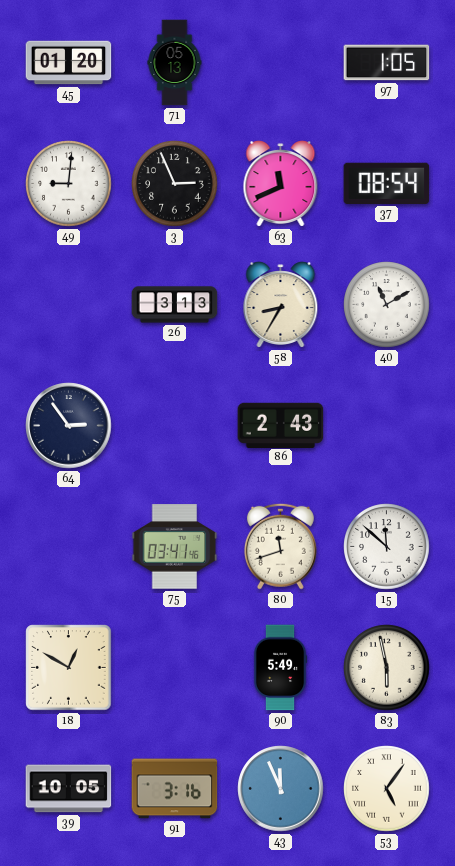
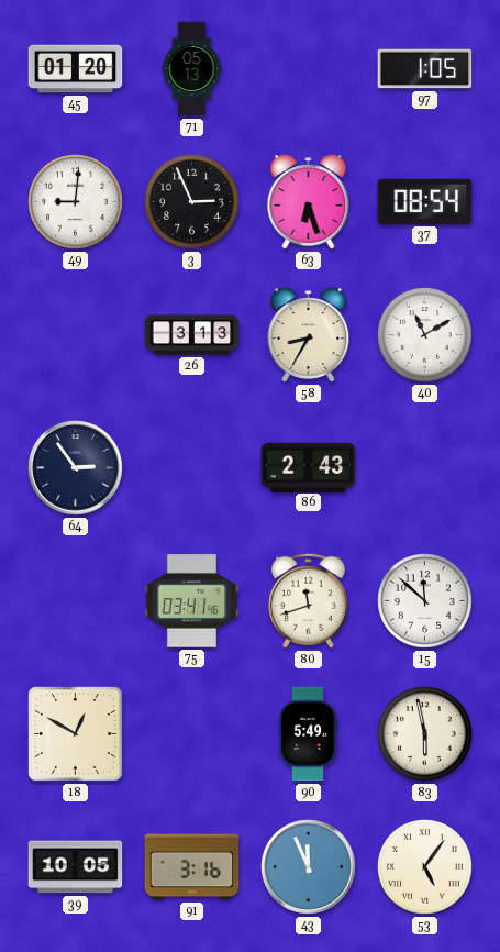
63: 11:41 -> 6:27 (309, 202)
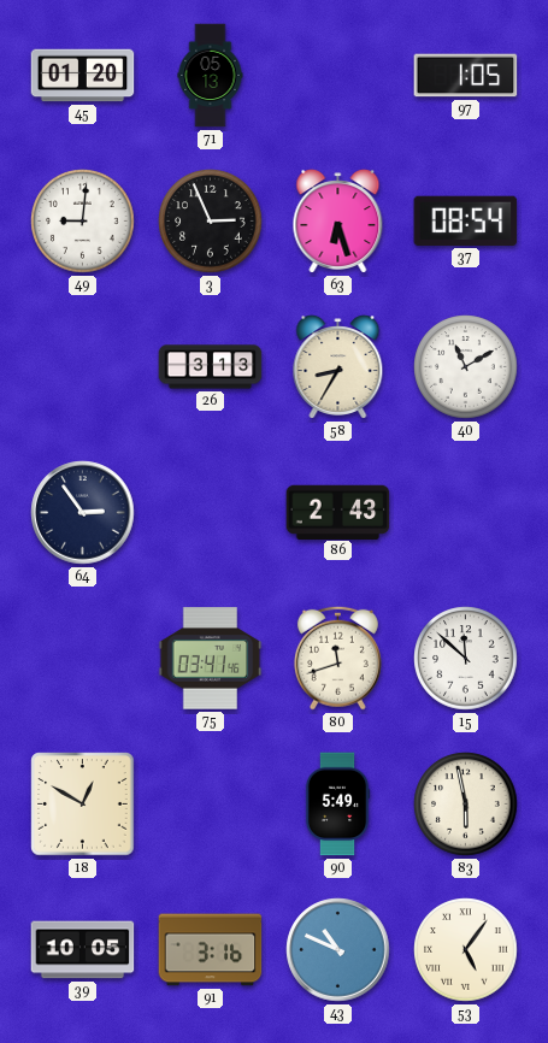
43: 11:56 -> 10:49 (338, 950)
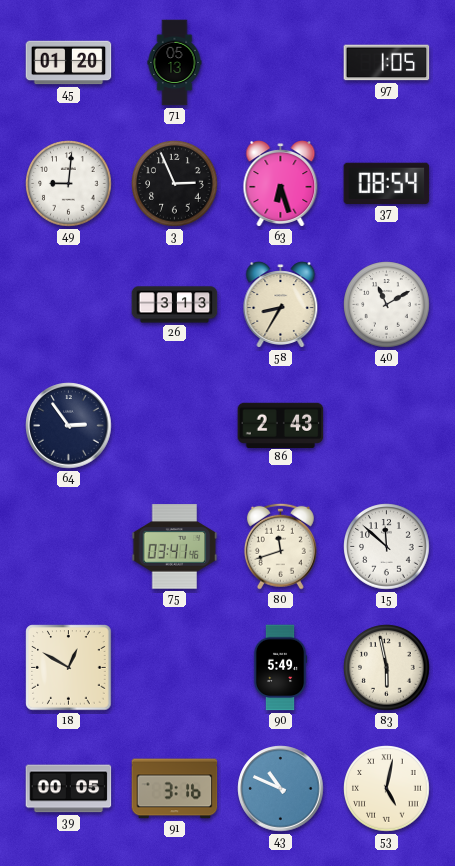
39: 10:05 -> 00:05 (69, 789)
53: 5:06 -> 5:02 (387, 789)
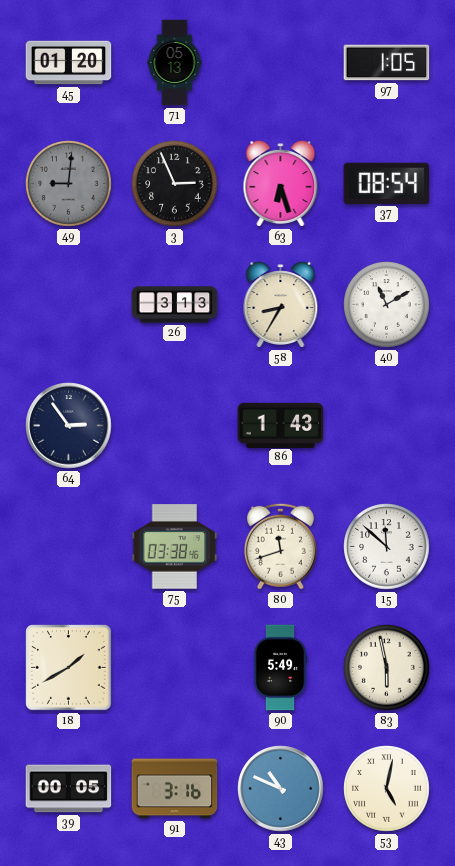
49 dial: white -> grey (69, 184)
86: 2:43 -> 1:43 (281, 425)
75: 03:41 -> 03:38 (175, 547)
18: 12:50 -> 1:40 (69, 668)
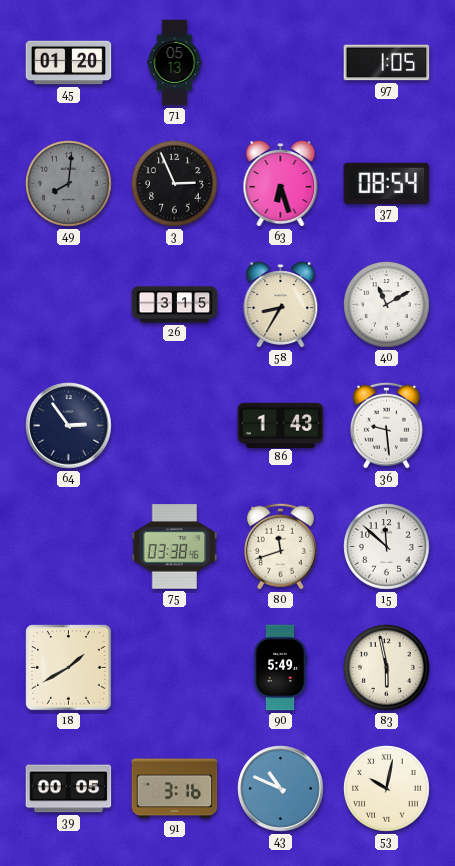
49: 9:01 -> 8:01 (69, 184)
26: 3:13 -> 3:15 (175, 305)
36: none -> 9:29 (386, 425)
53: 5:02 -> 10:02 (387, 789)
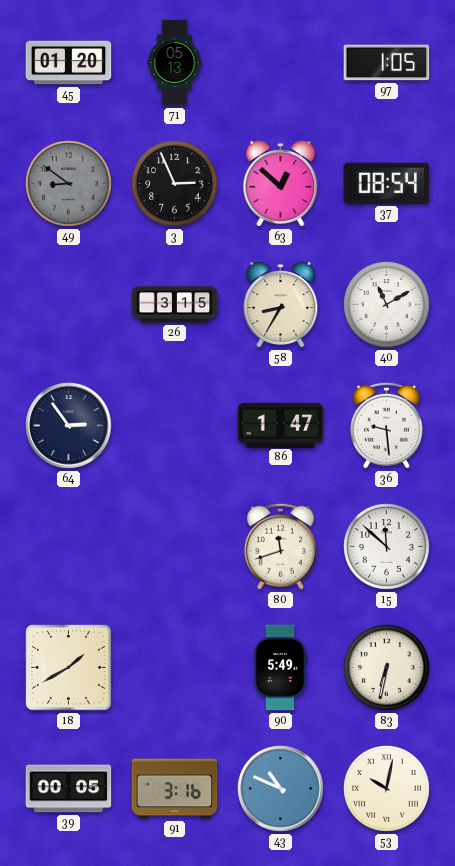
49: 8:01 -> 8:51 (69, 184)
63: 6:27 -> 12:52 (281, 184)
86: 1:43 -> 1:47 (281, 425)
75: 03:38 -> none (175, 547)
83: 5:58 -> 6:32 (387, 668)
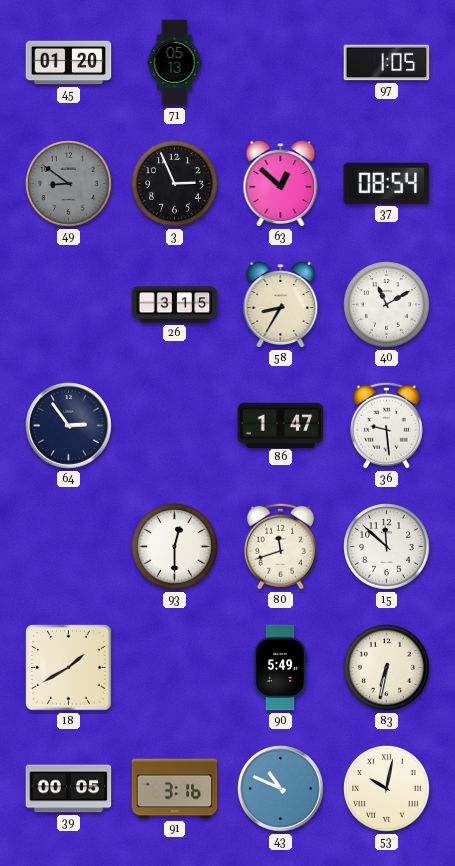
93: none -> 12:30 (175, 547)
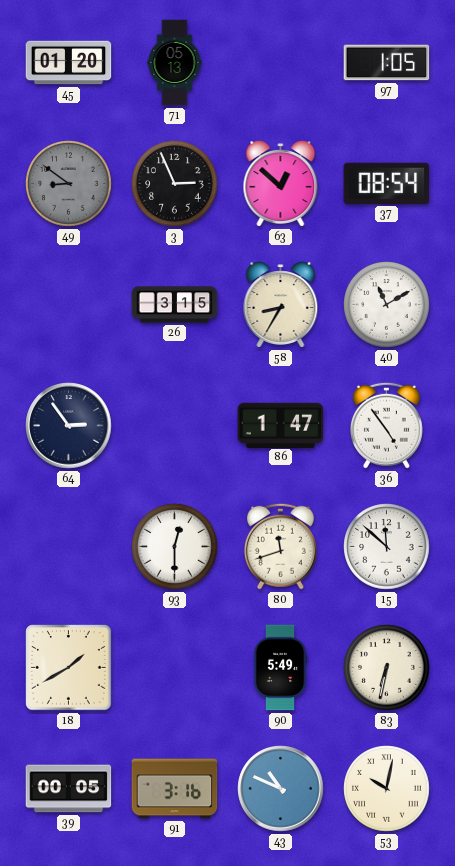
36: 9:29 -> 4:54 (386, 425)
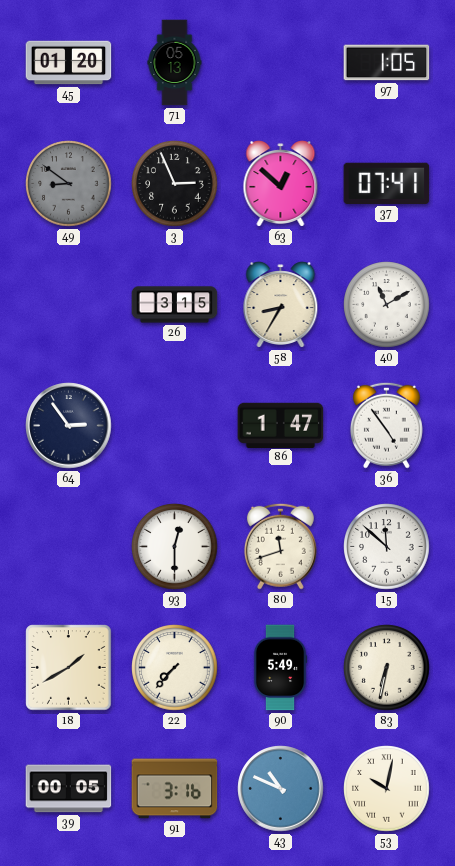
37: 08:54 -> 07:41 (387, 183)
22: none -> 7:37 (175, 668)
